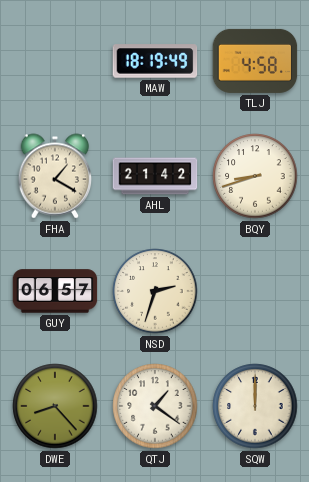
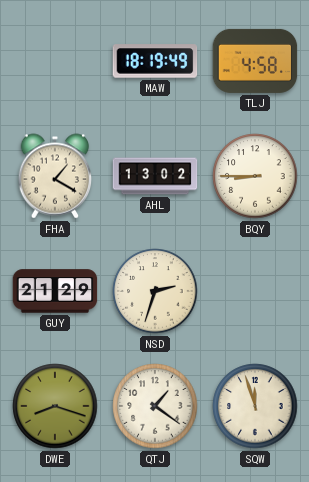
AHL: 21:42 -> 13:02 (155, 176)
BQY: 8:42 -> 8:45 (255, 176)
GUY: 06:57 -> 21:29 (55, 291)
DWE: 8:23 -> 8:18 (55, 406)
SQW: 12:00 -> 11:57 (255, 406)
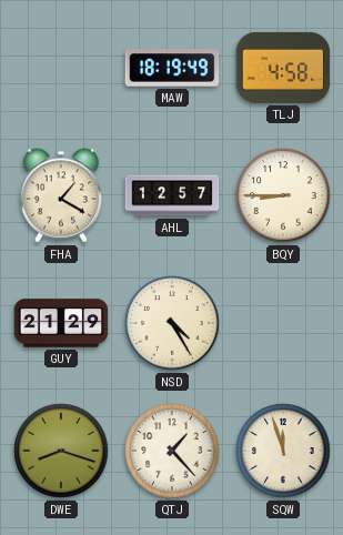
AHL: 13:02 -> 12:57 (172, 195)
NSD: 2:33 -> 4:25 (172, 323)
QTJ: 1:21 -> 1:23 (172, 451)
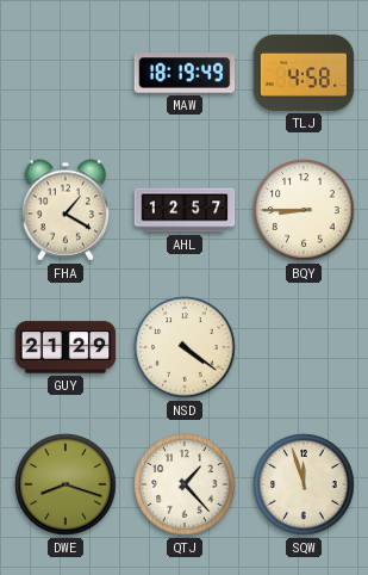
NSD: 4:25 -> 4:21 (185, 347)
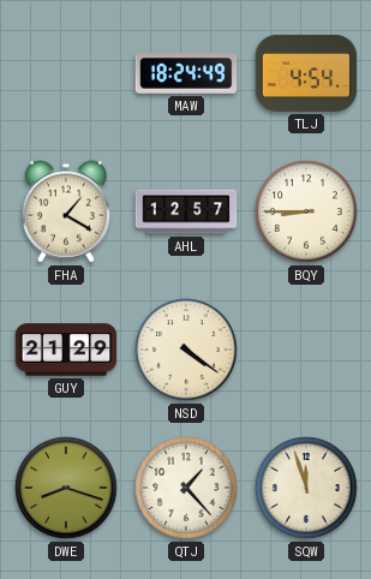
MAW: 18:19 -> 18:24 (186, 73)
TLJ: 4:58 -> 4:54 (306, 73)
